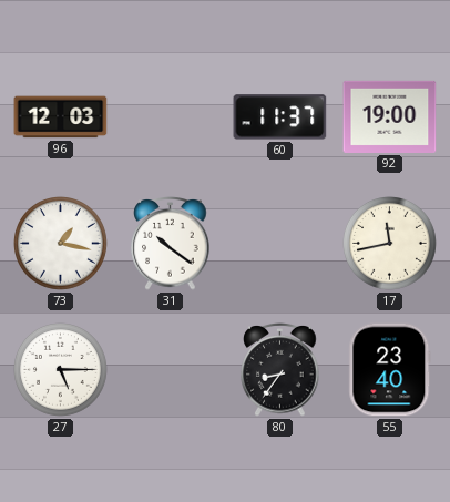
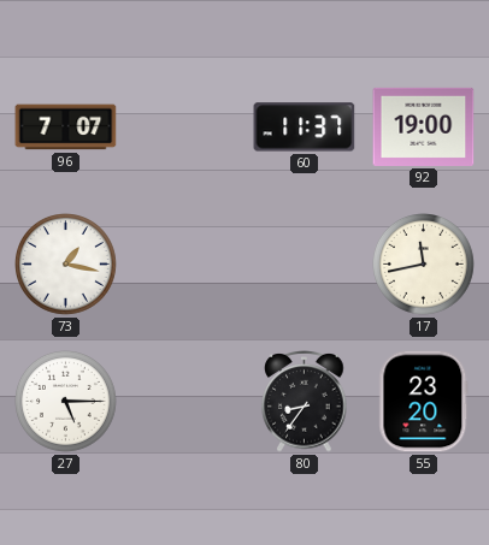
96: 12:03 -> 7:07 (66, 128)
31: 10:21 -> none (171, 244)
55: 23:40 -> 23:20 (424, 402)
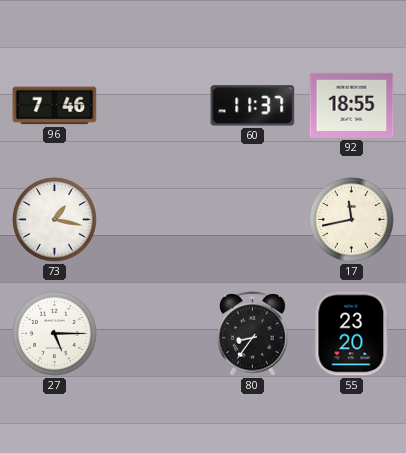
96: 7:07 -> 7:46 (55, 106)
92: 19:00 -> 18:55 (352, 105)
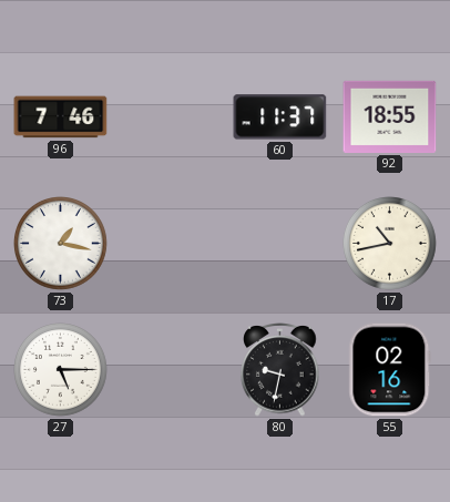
17: 11:43 -> 10:43 (390, 244)
80: 8:36 -> 9:32 (280, 370)
55: 23:20 -> 02:16 (390, 370)
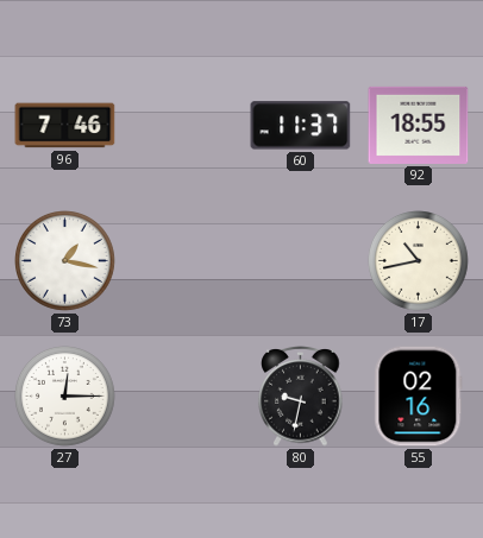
27: 5:15 -> 12:15 (65, 397)
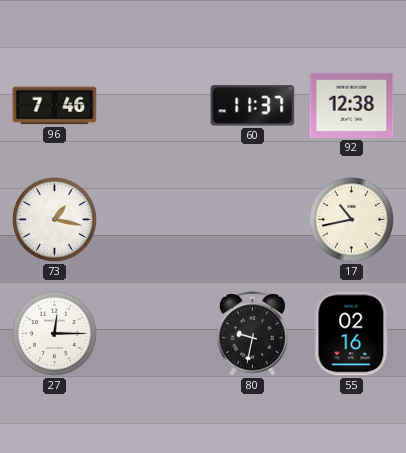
92: 18:55 -> 12:38 (352, 105)
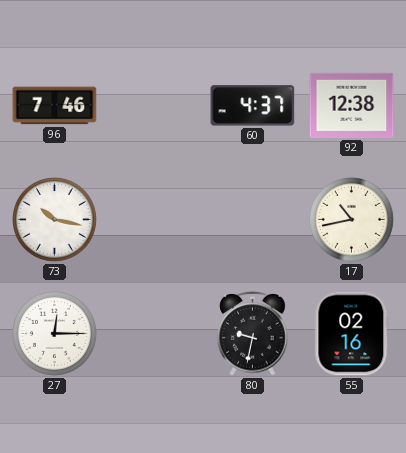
60: 11:37 -> 4:37 (253, 106)
73: 1:17 -> 10:17 (55, 220)
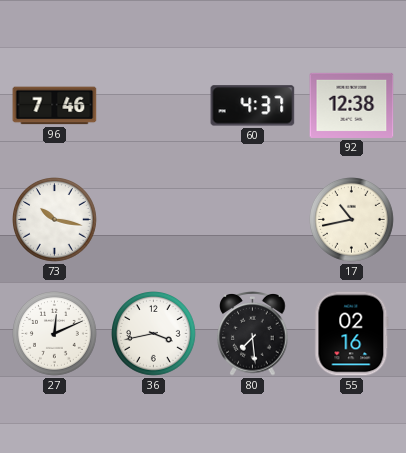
27: 12:15 -> 12:11 (55, 334)
36: none -> 3:43 (154, 334)
80: 9:32 -> 7:29 (253, 334)
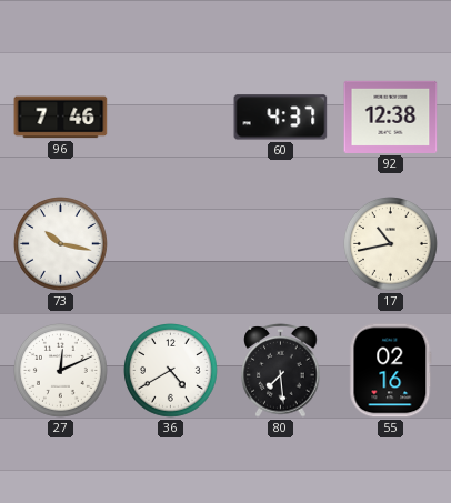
36: 3:43 -> 4:40 (171, 371)
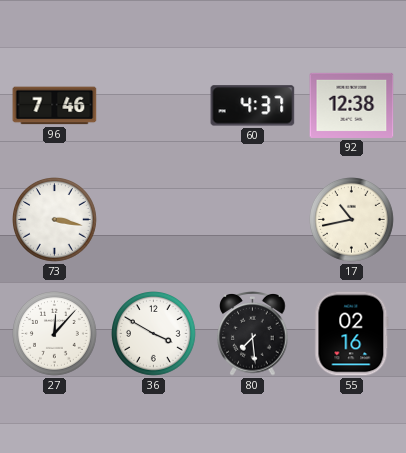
73: 10:17 -> 3:17 (55, 220)
27: 12:11 -> 12:07 (55, 334)
36: 4:40 -> 3:50 (154, 334)
